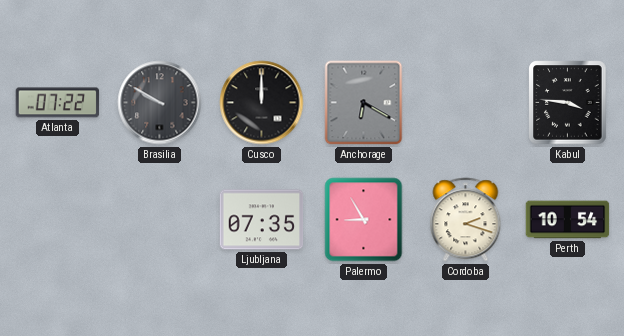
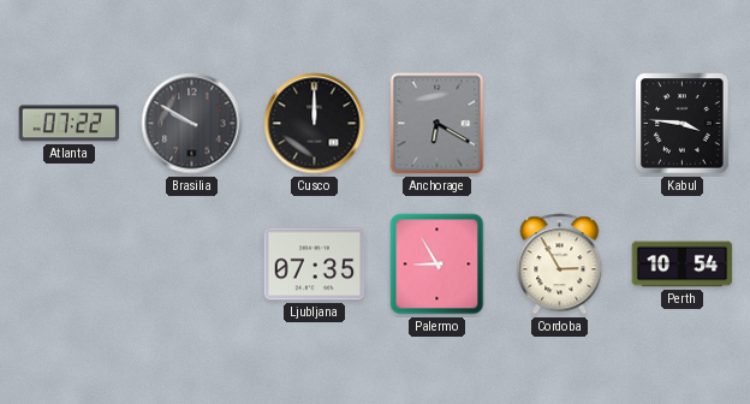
Cordoba: 2:18 -> 2:55 (560, 265)
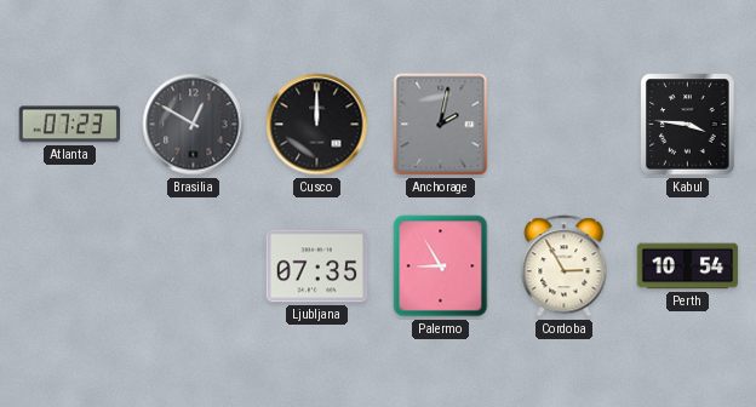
Atlanta: 07:22 -> 07:23 (70, 125)
Brasilia: 9:50 -> 12:50 (194, 125)
Anchorage: 6:20 -> 2:02 (441, 125)
